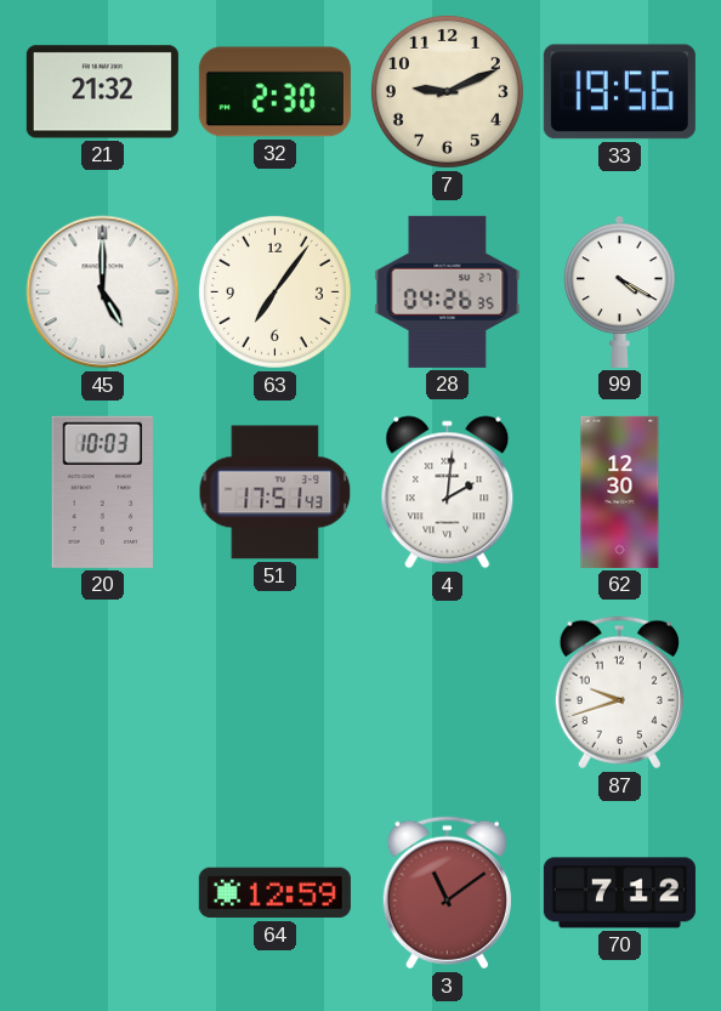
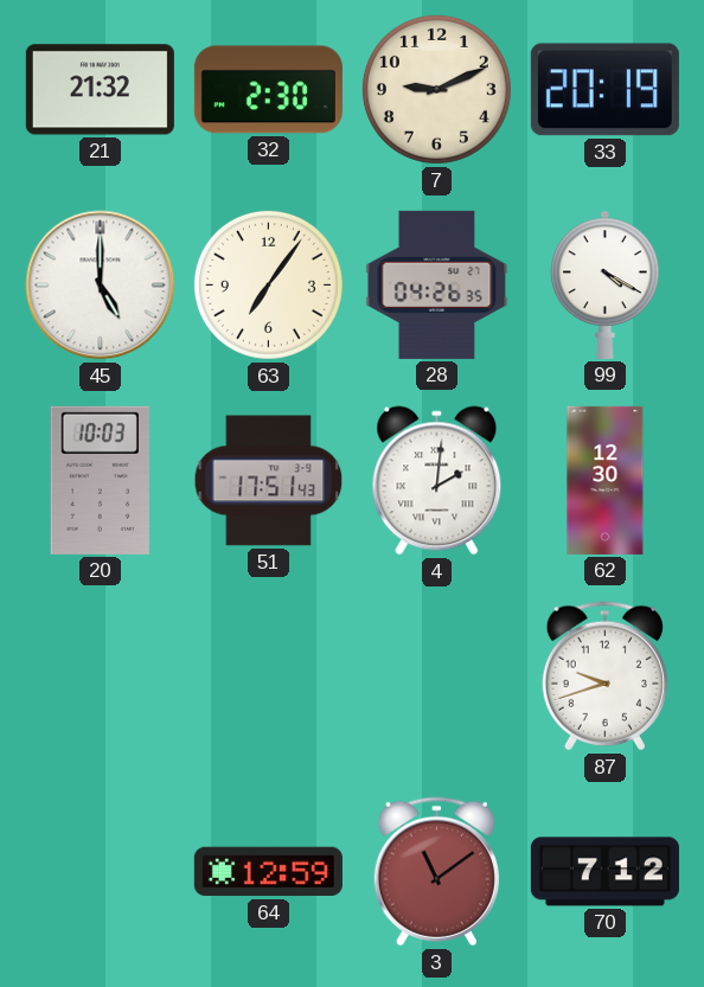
33: 19:56 -> 20:19 (604, 90)
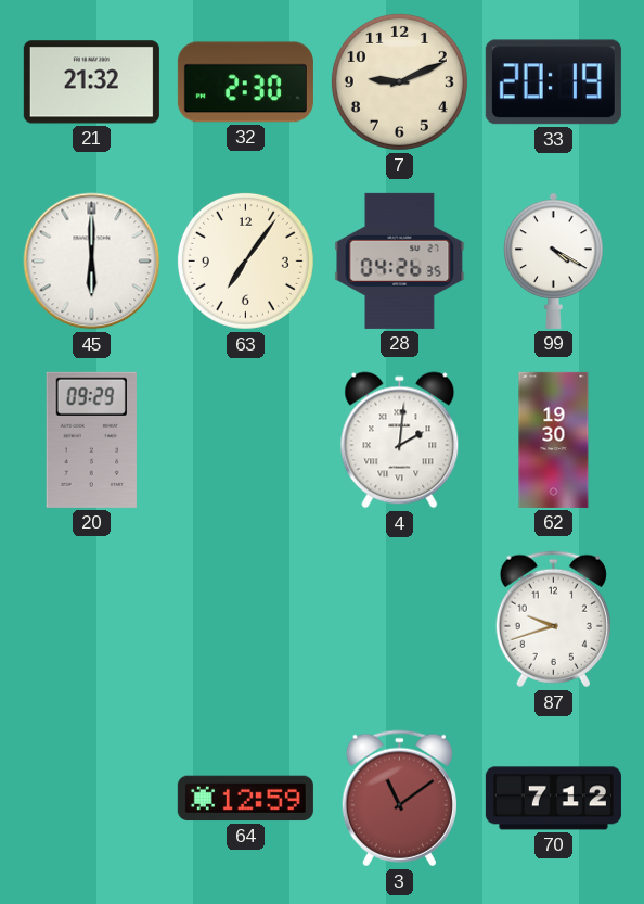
45: 5:00 -> 6:00 (92, 262)
20: 10:03 -> 09:29 (91, 440)
51: 17:51 -> none (269, 481)
62: 12:30 -> 19:30 (554, 440)
